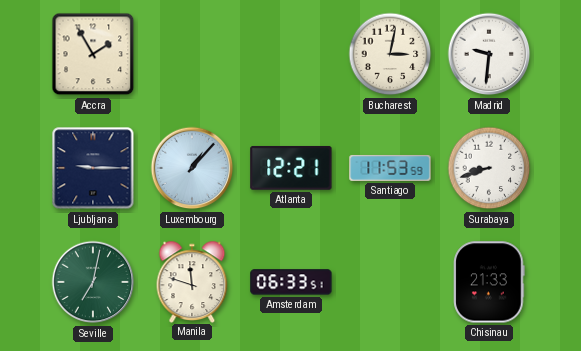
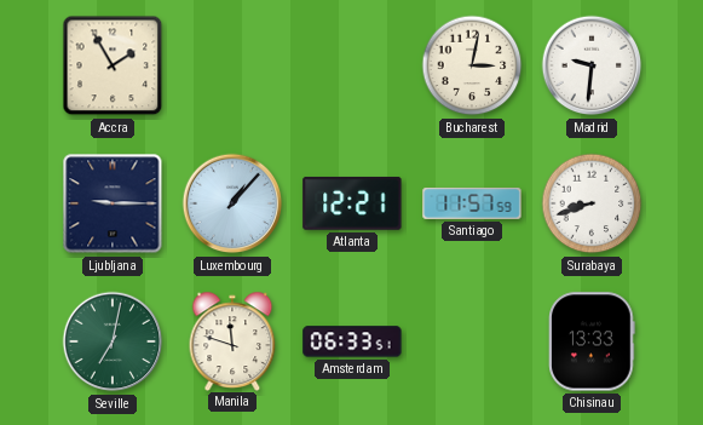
Santiago: 11:53 -> 11:57 (472, 203)
Chisinau: 21:33 -> 13:33 (592, 341)
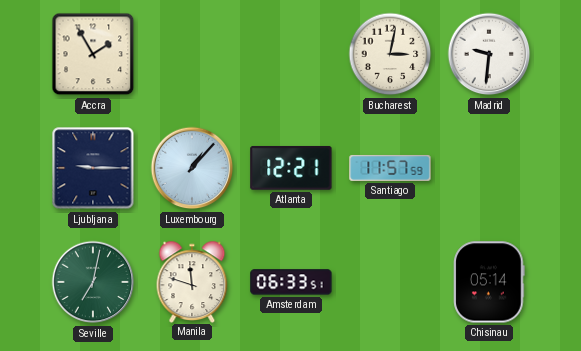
Surabaya: 8:42 -> none (592, 203)
Chisinau: 13:33 -> 05:14 (489, 282)
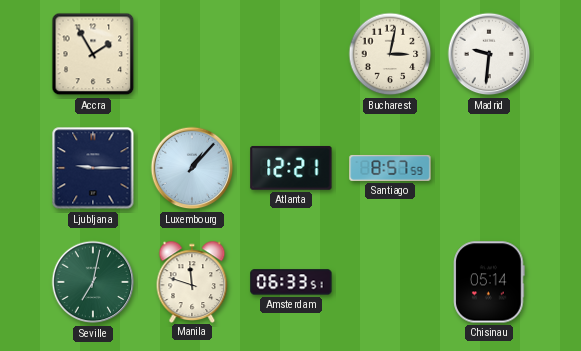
Santiago: 11:57 -> 8:57 (390, 168)
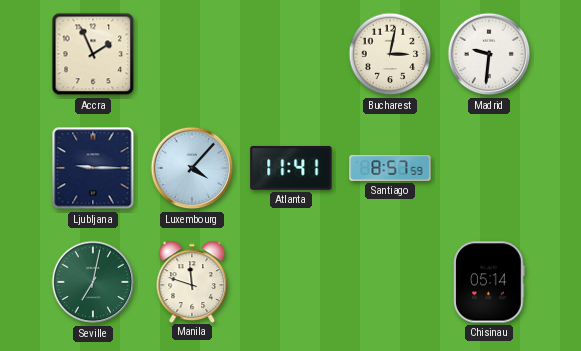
Accra: 1:55 -> 1:56 (93, 54)
Luxembourg: 1:07 -> 4:07 (192, 168)
Atlanta: 12:21 -> 11:41 (291, 168)
Amsterdam: 06:33 -> none (291, 282)
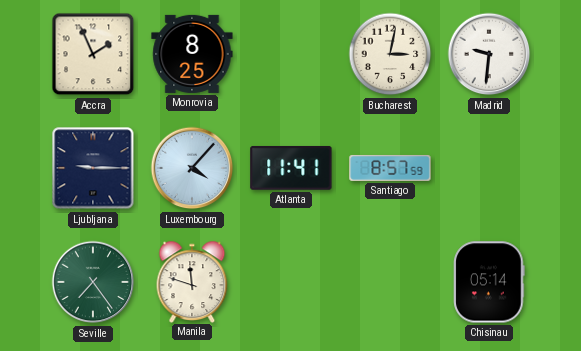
Monrovia: none -> 8:25 (192, 54)
Seville: 7:02 -> 7:24 (93, 282)
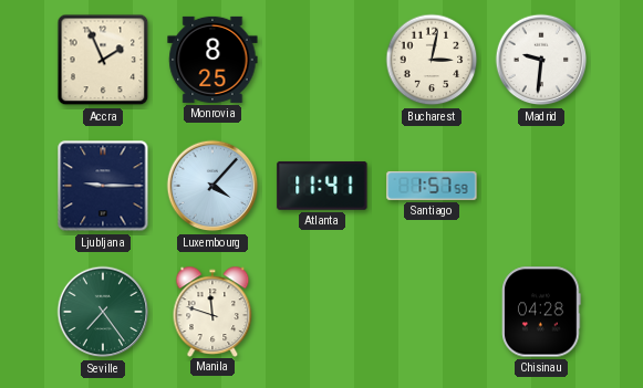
Santiago: 8:57 -> 1:57 (432, 186)
Chisinau: 05:14 -> 04:28 (541, 312)
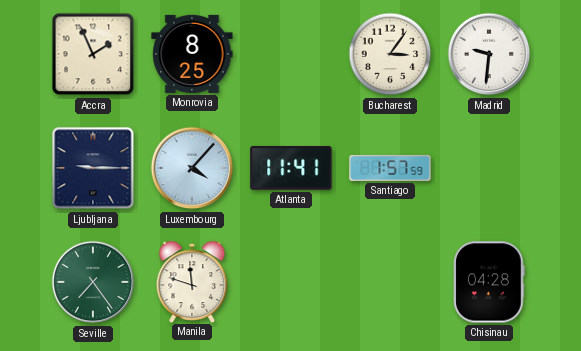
Bucharest: 3:02 -> 3:06 (390, 54)
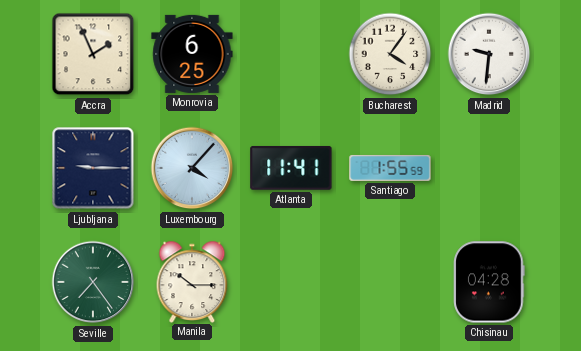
Monrovia: 8:25 -> 6:25 (192, 54)
Bucharest: 3:06 -> 4:06 (390, 54)
Santiago: 1:57 -> 1:55 (390, 168)
Manila: 11:48 -> 10:15 (192, 281)
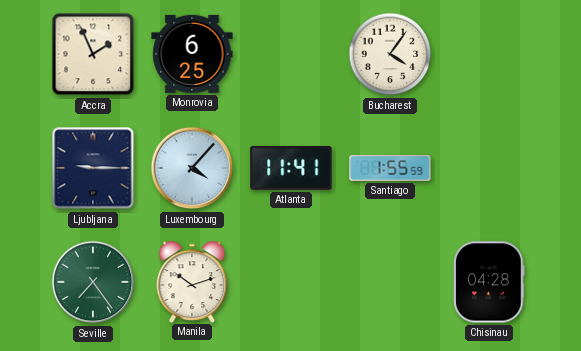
Madrid: 9:31 -> none (489, 54)
Manila: 10:15 -> 10:12 (192, 281)
